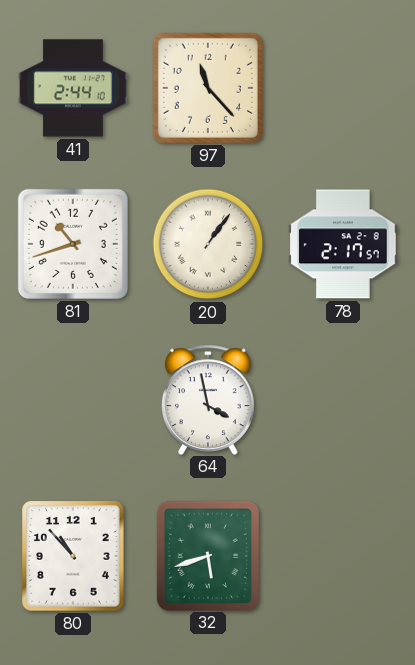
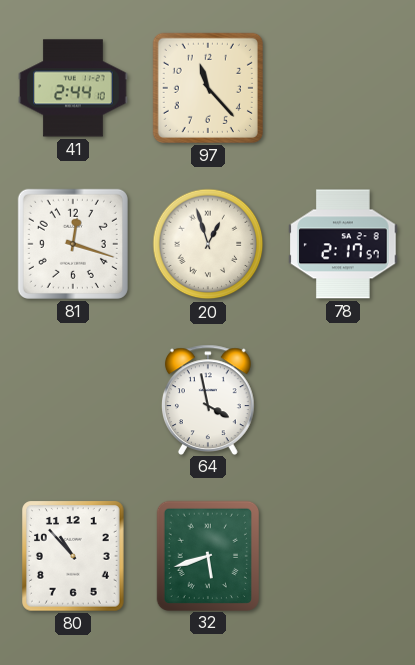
81: 10:42 -> 12:18 (73, 244)
20: 1:06 -> 12:57 (208, 244)
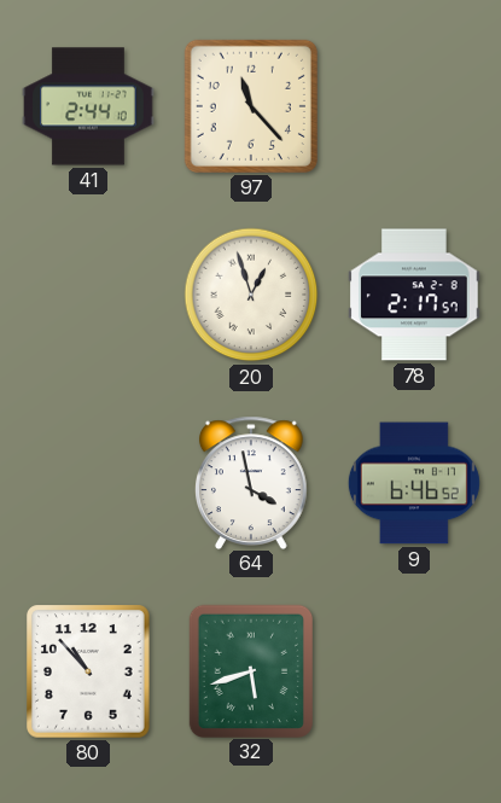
81: 12:18 -> none (73, 244)
9: none -> 6:46 (414, 483)
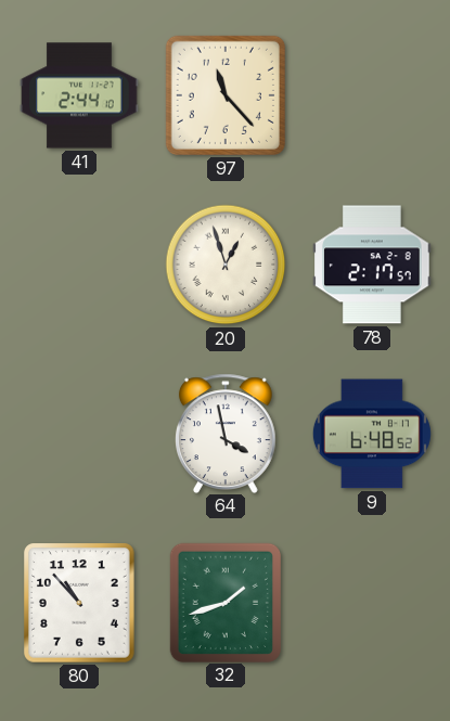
9: 6:46 -> 6:48 (372, 434)
32: 5:42 -> 1:42 (224, 602)
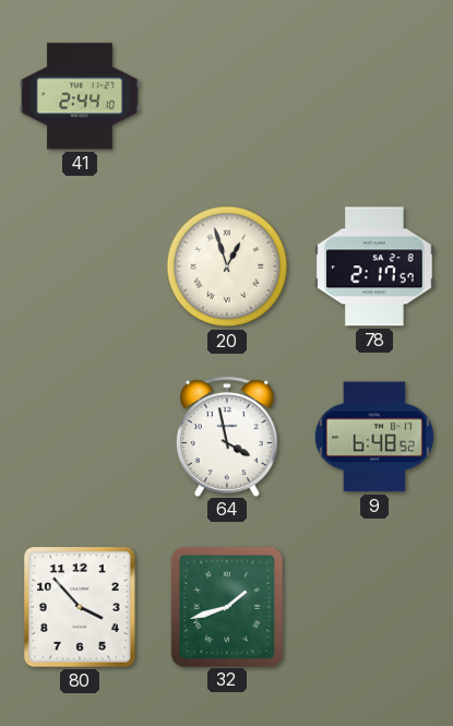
97: 11:23 -> none (226, 95)
80: 10:53 -> 3:53 (81, 607)
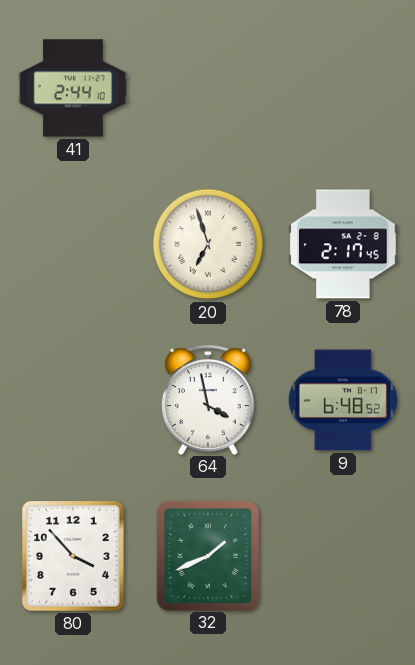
20: 12:57 -> 6:57 (208, 244)
78: 2:17:57 -> 2:17:45 (343, 244)
32: 1:42 -> 1:41 (207, 555)
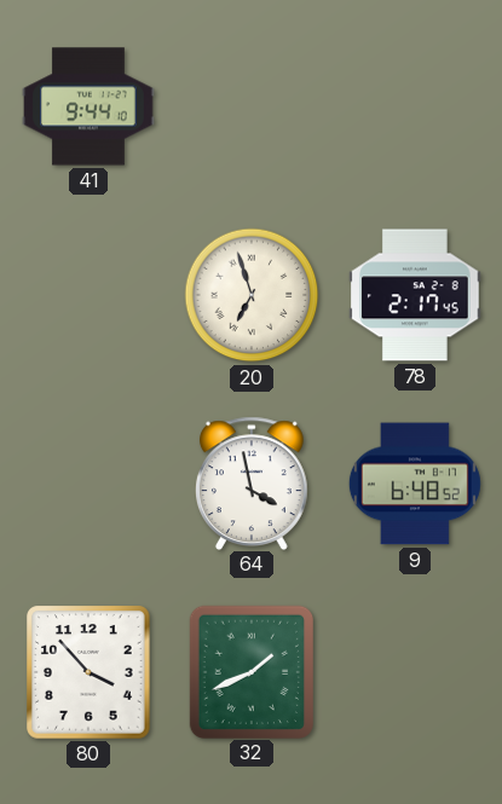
41: 2:44 -> 9:44 (88, 106)
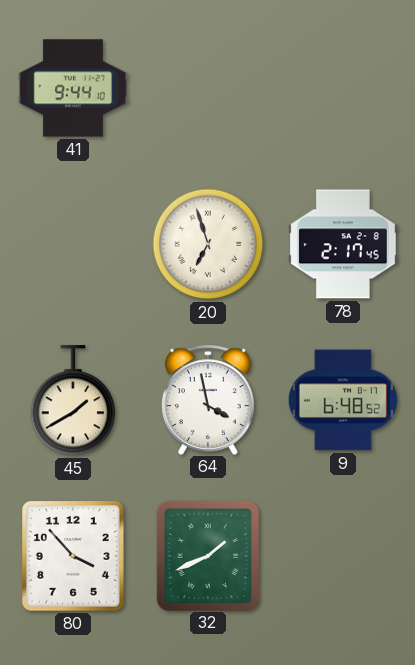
45: none -> 1:40 (73, 401)
